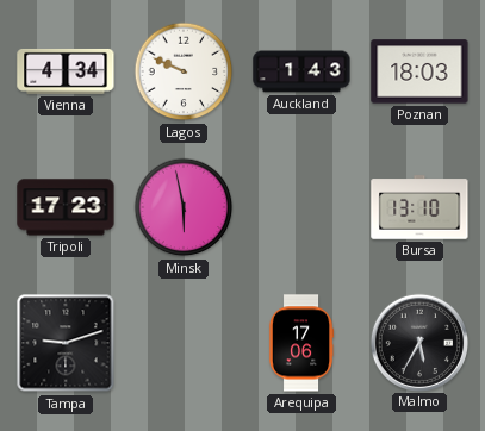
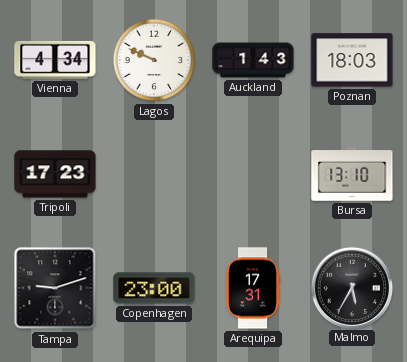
Minsk: 5:58 -> none (184, 207)
Copenhagen: none -> 23:00 (154, 288)
Arequipa: 17:06 -> 17:31 (253, 288)
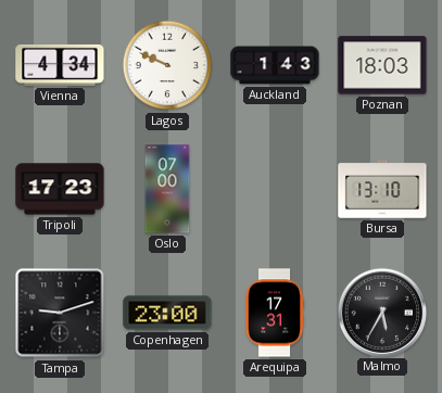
Oslo: none -> 07:00 (167, 189)
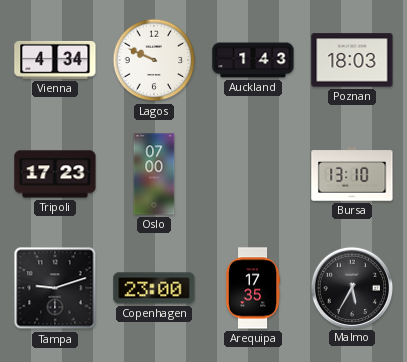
Arequipa: 17:31 -> 17:35 (253, 288)
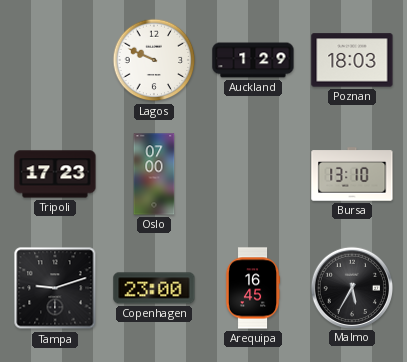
Vienna: 4:34 -> none (55, 60)
Auckland: 1:43 -> 1:29 (253, 60)
Arequipa: 17:35 -> 16:45 (253, 288)
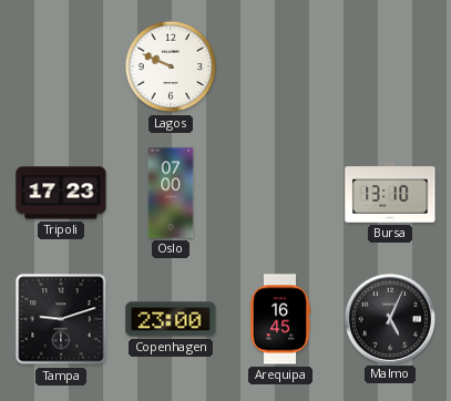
Auckland: 1:29 -> none (253, 60)
Poznan: 18:03 -> none (352, 60)
Malmo: 5:35 -> 5:04 (389, 318)
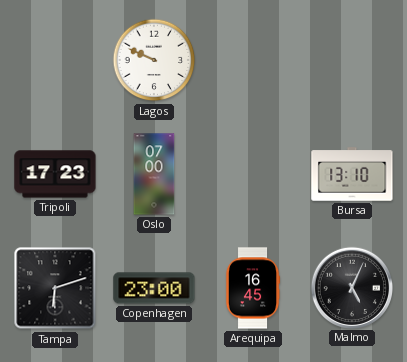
Tampa: 9:12 -> 6:12 (55, 288)
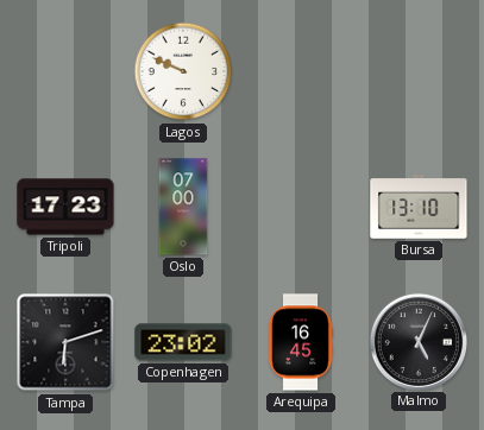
Copenhagen: 23:00 -> 23:02 (183, 342)
